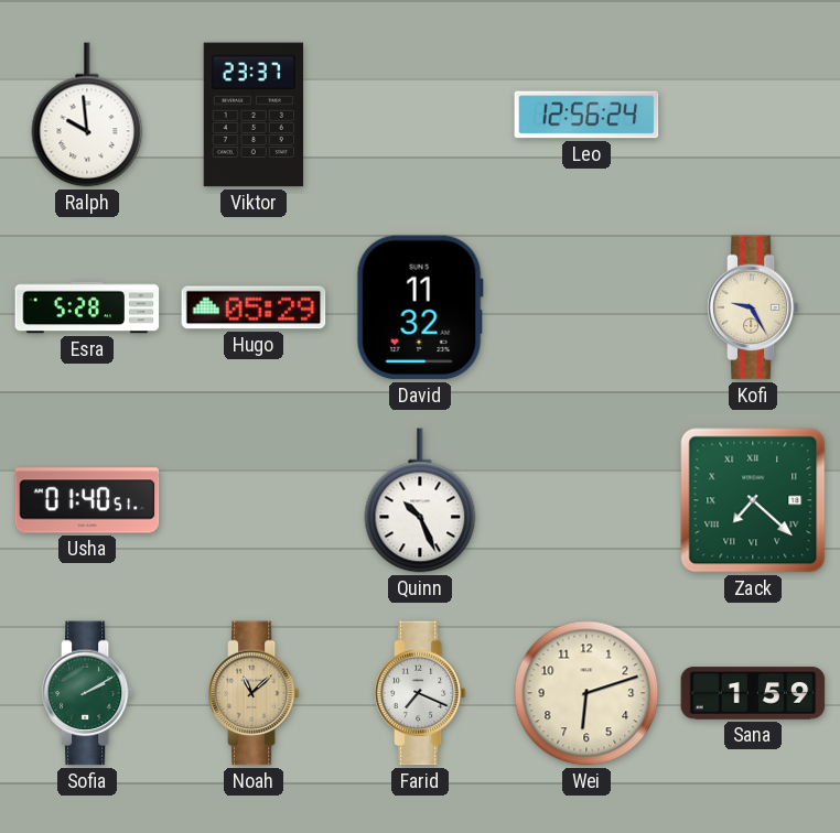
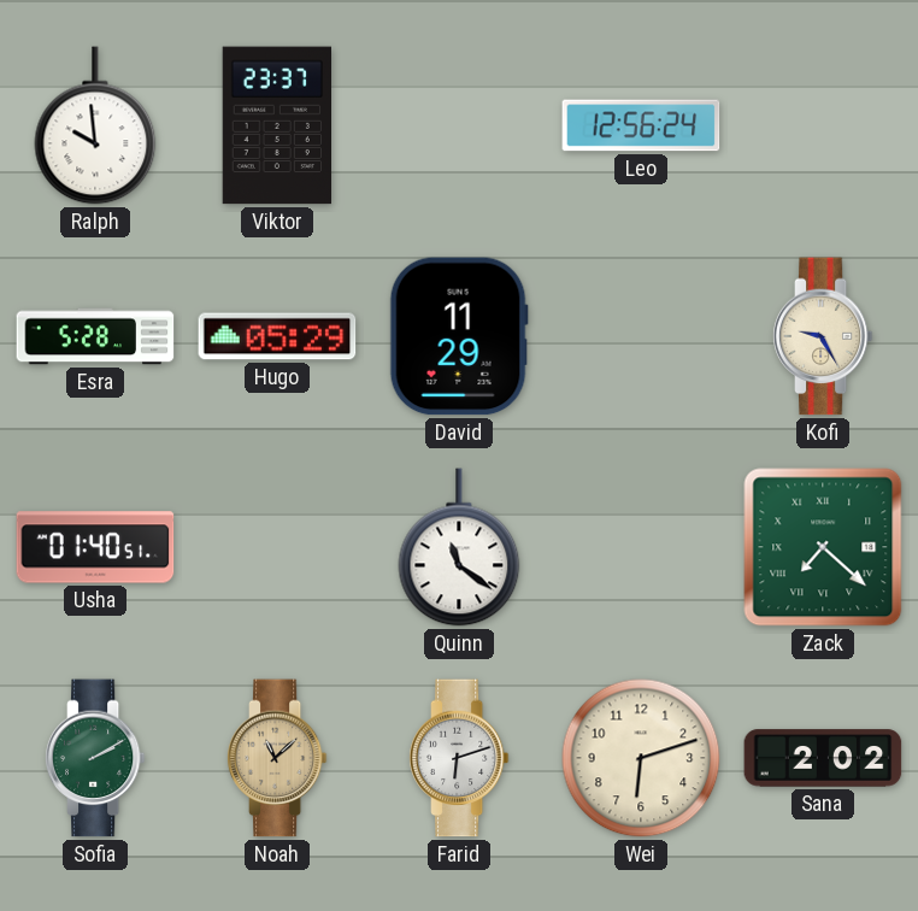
David: 11:32 -> 11:29 (459, 336)
Quinn: 10:26 -> 11:21 (459, 547)
Farid: 7:19 -> 6:12 (459, 758)
Sana: 1:59 -> 2:02 (823, 758)
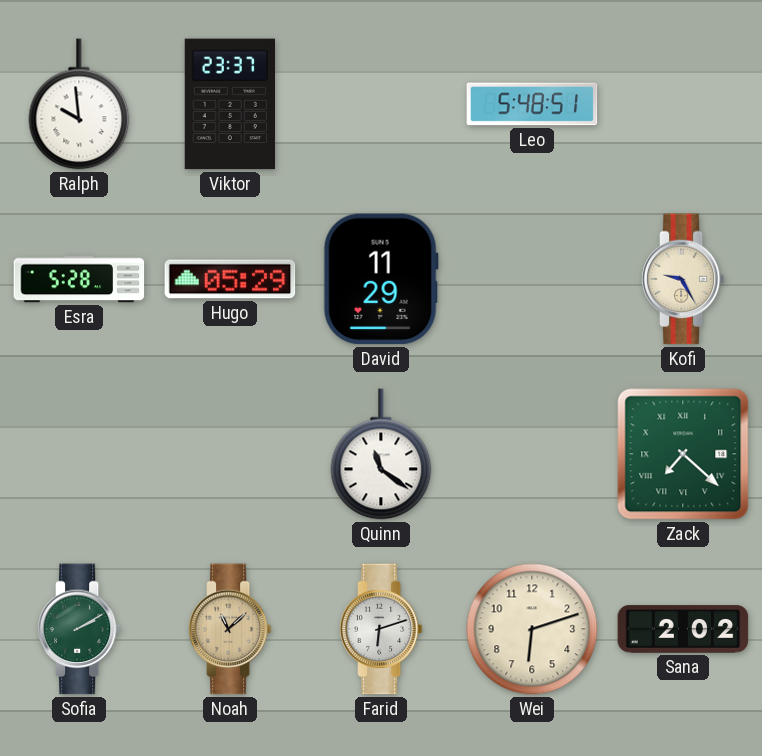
Leo: 12:56 -> 5:48 (532, 104)
Usha: 01:40 -> none (95, 547)
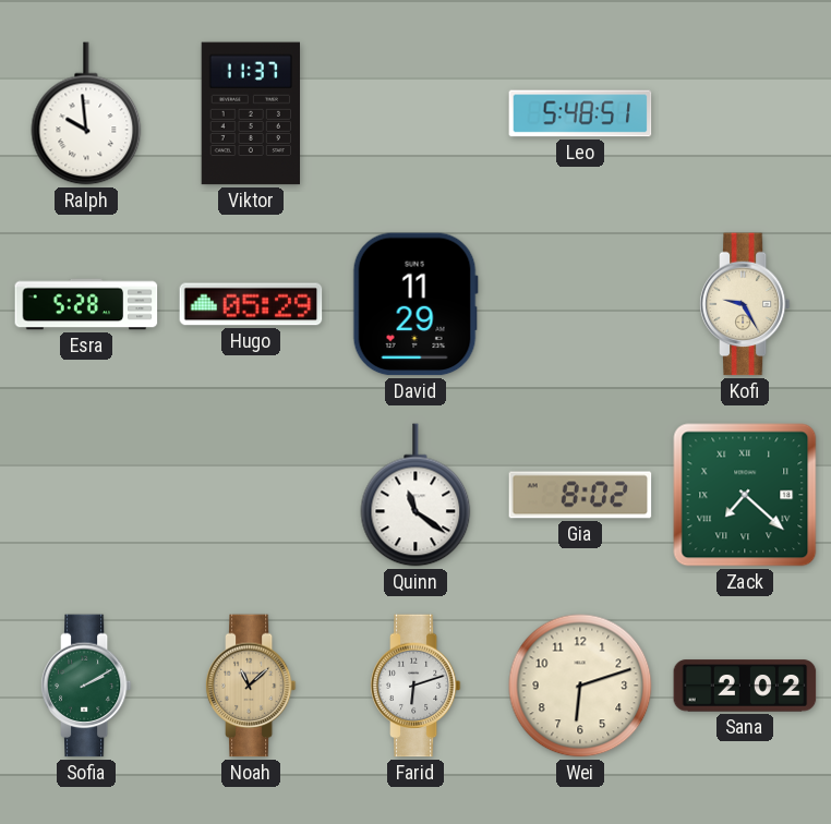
Viktor: 23:37 -> 11:37 (250, 113)
Gia: none -> 8:02 (580, 495)
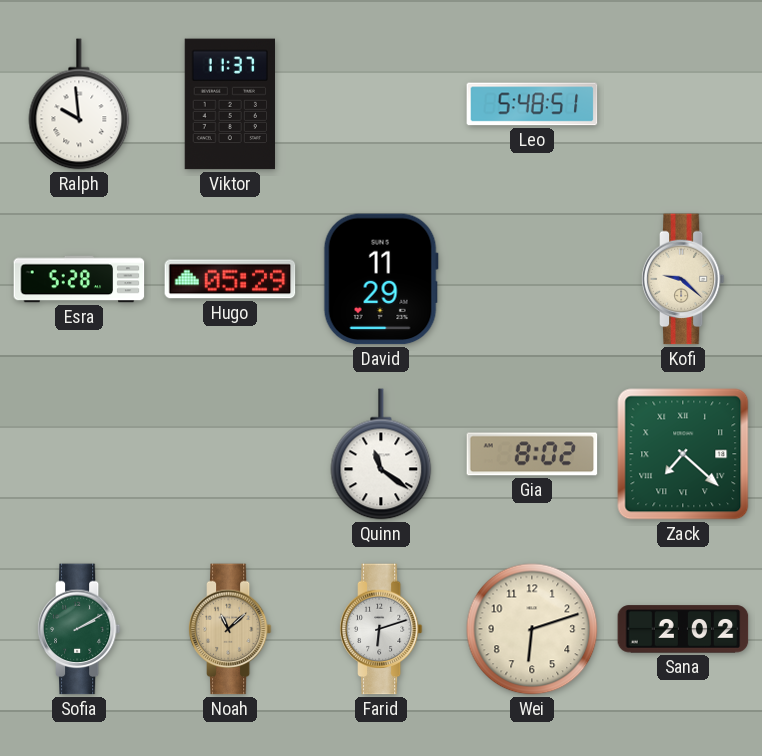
Kofi: 9:25 -> 9:22 (683, 279)
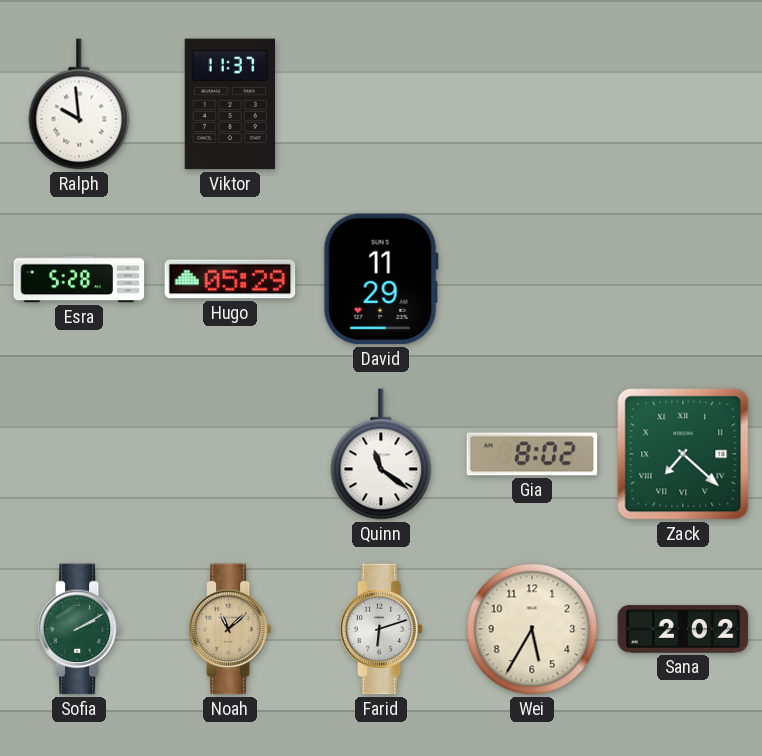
Leo: 5:48 -> none (532, 104)
Kofi: 9:22 -> none (683, 279)
Wei: 6:12 -> 5:35 (532, 629)
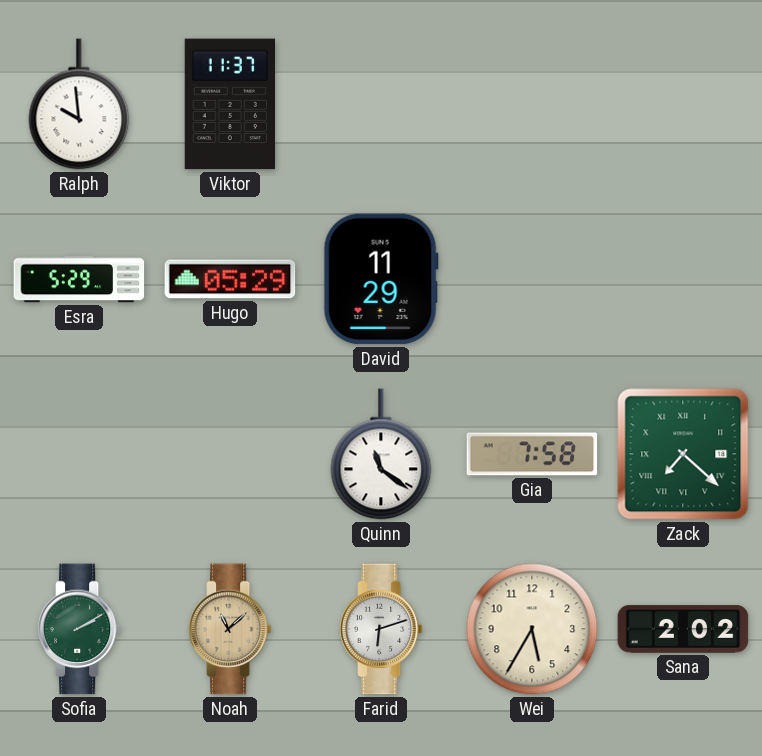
Esra: 5:28 -> 5:29 (79, 279)
Gia: 8:02 -> 7:58 (532, 454)
